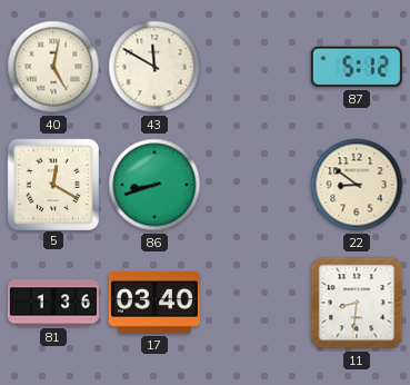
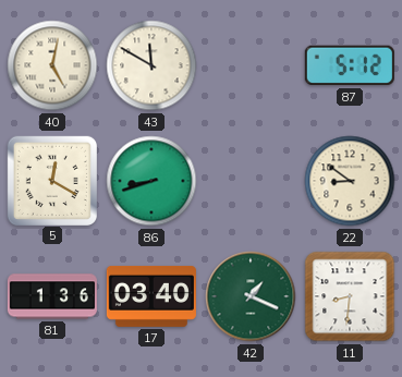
42: none -> 1:19 (251, 296)
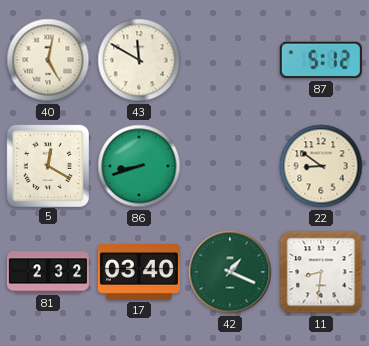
81: 1:36 -> 2:32 (48, 272)
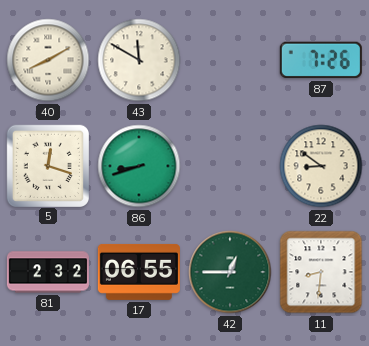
40: 5:02 -> 8:10 (48, 60)
87: 5:12 -> 7:26 (321, 60)
5: 12:20 -> 12:18 (47, 165)
17: 03:40 -> 06:55 (139, 272)
42: 1:19 -> 12:45 (230, 272)
